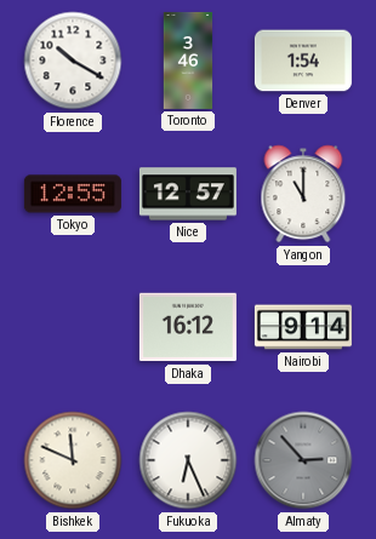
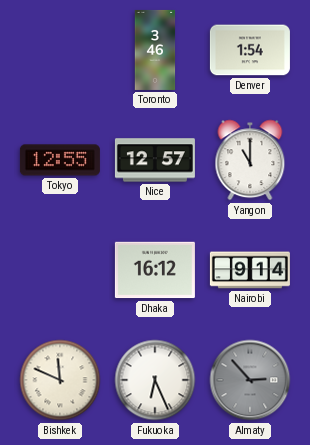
Florence: 10:20 -> none (73, 61)
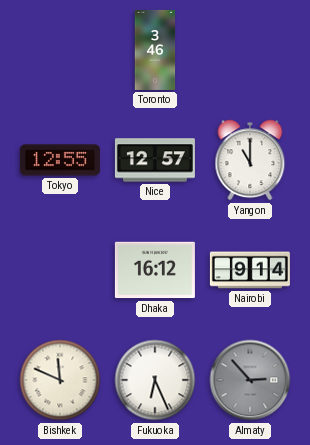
Denver: 1:54 -> none (250, 50)
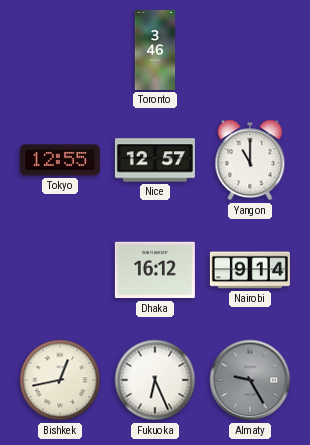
Bishkek: 11:49 -> 12:43 (60, 380)
Almaty: 2:53 -> 9:25 (250, 380)
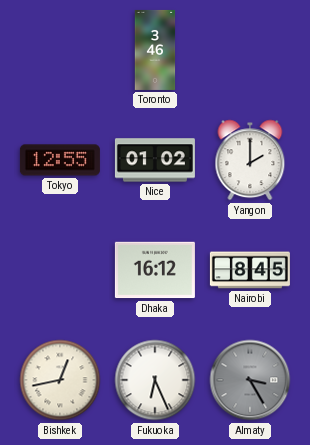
Nice: 12:57 -> 01:02 (155, 160)
Yangon: 11:00 -> 2:00 (250, 160)
Nairobi: 9:14 -> 8:45 (250, 270)
Almaty: 9:25 -> 3:25 (250, 380)
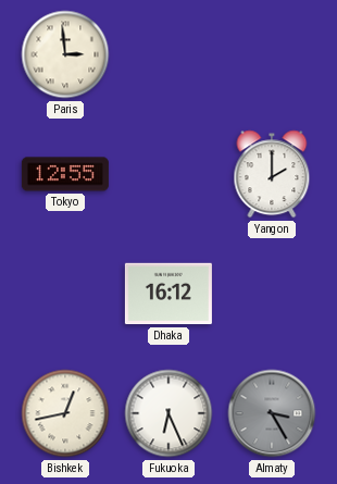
Paris: none -> 2:59 (65, 54)
Toronto: 3:46 -> none (155, 50)
Nice: 01:02 -> none (155, 160)
Nairobi: 8:45 -> none (250, 270)
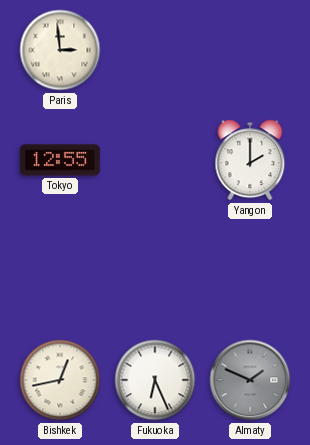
Dhaka: 16:12 -> none (168, 294)
Almaty: 3:25 -> 1:49 (250, 380)
